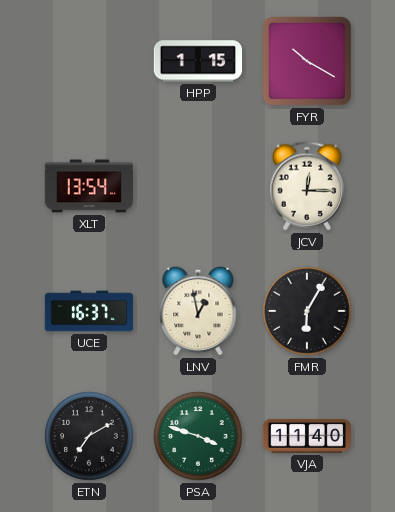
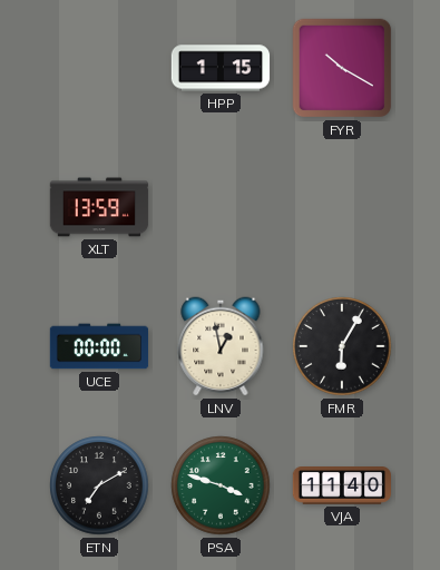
XLT: 13:54 -> 13:59 (99, 207)
JCV: 12:15 -> none (306, 186)
UCE: 16:37 -> 00:00 (99, 346)
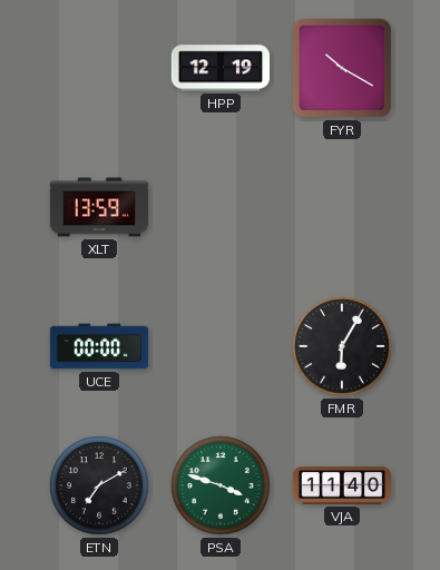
HPP: 1:15 -> 12:19 (221, 68)
LNV: 12:58 -> none (221, 346)
